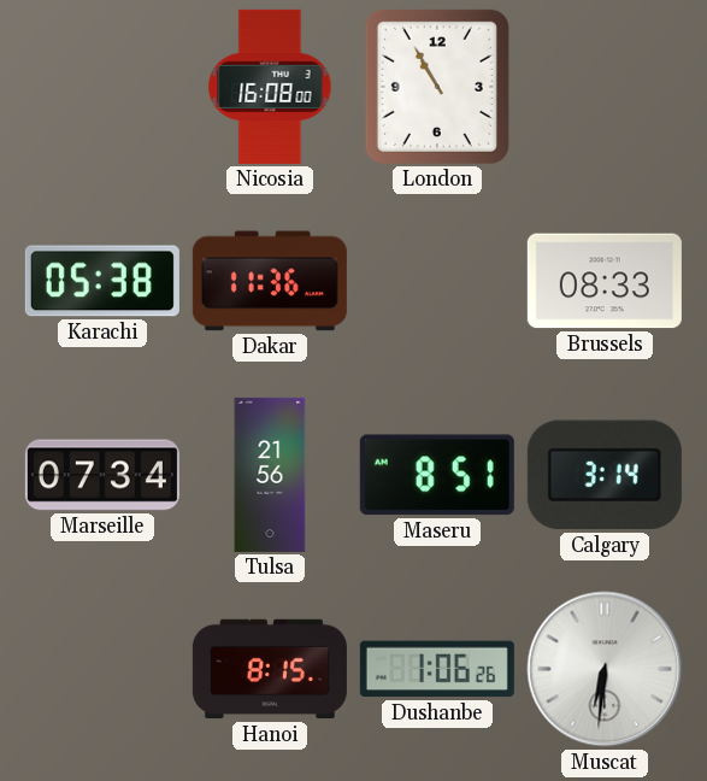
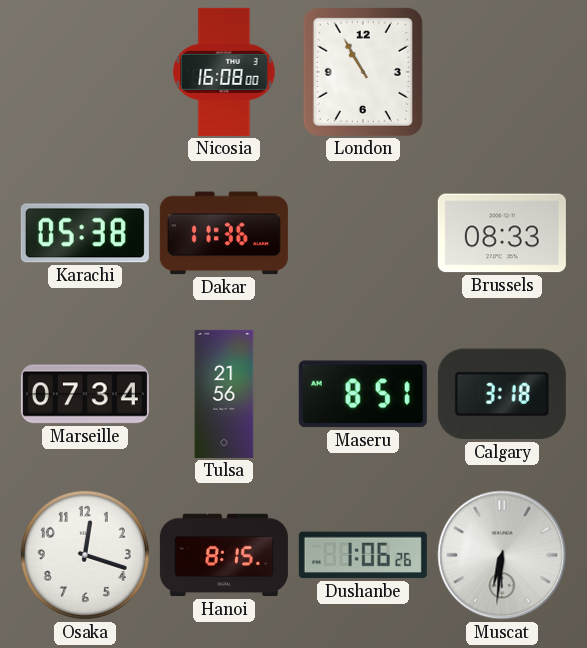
Calgary: 3:14 -> 3:18 (502, 394)
Osaka: none -> 12:18 (85, 555)
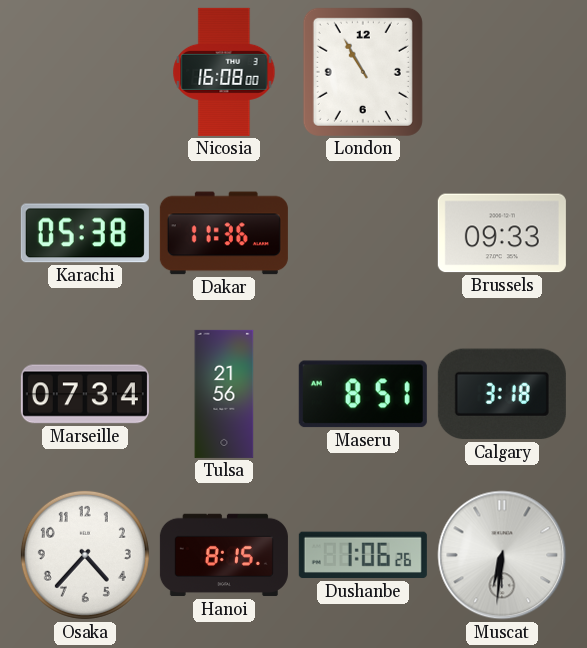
Brussels: 08:33 -> 09:33 (502, 233)
Osaka: 12:18 -> 4:37 (85, 555)
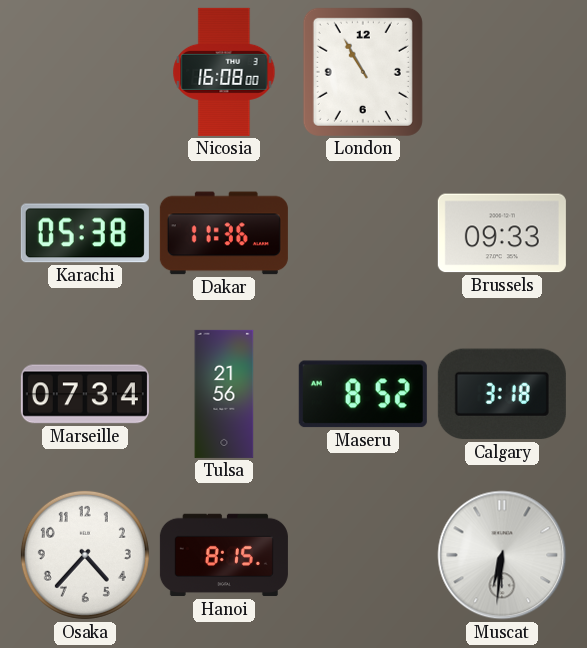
Maseru: 8:51 -> 8:52 (363, 394)
Dushanbe: 1:06 -> none (363, 555)
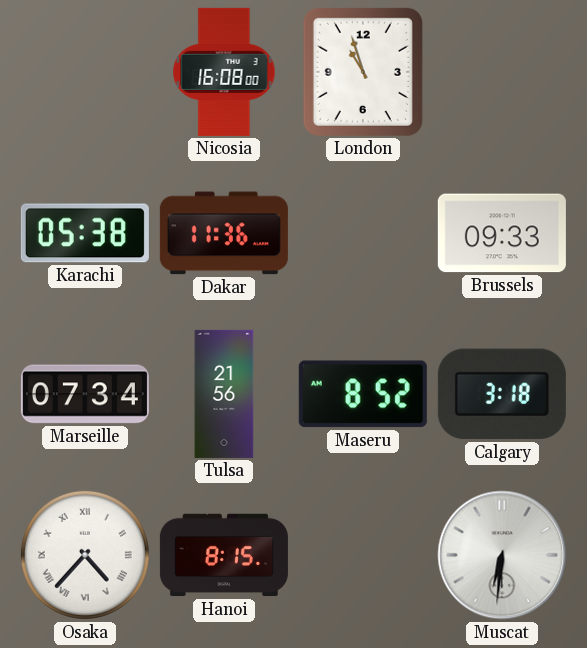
London: 10:55 -> 10:57 (363, 72)
Osaka numerals: Arabic -> Roman (85, 555)
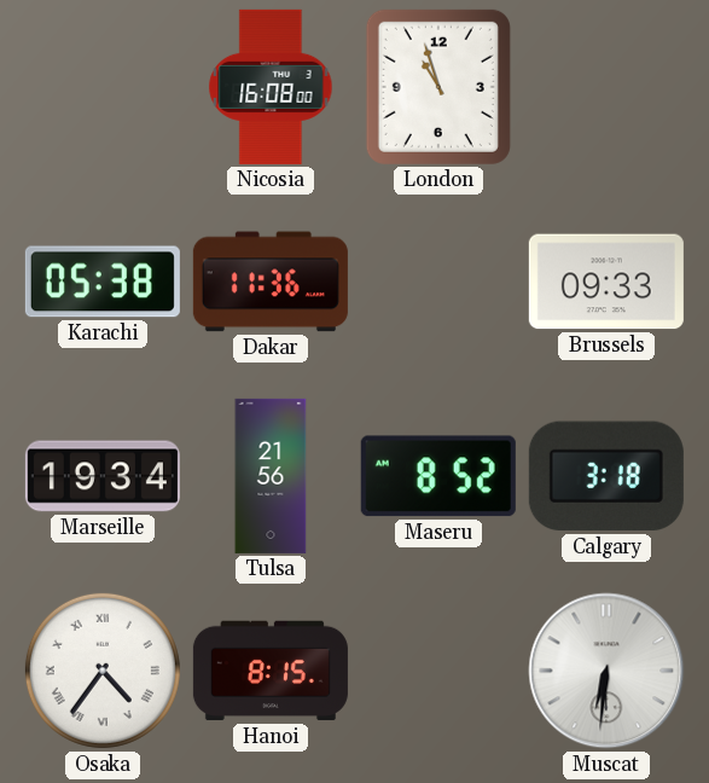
Marseille: 07:34 -> 19:34 (103, 476)
Osaka: 4:37 -> 4:36 (103, 671)
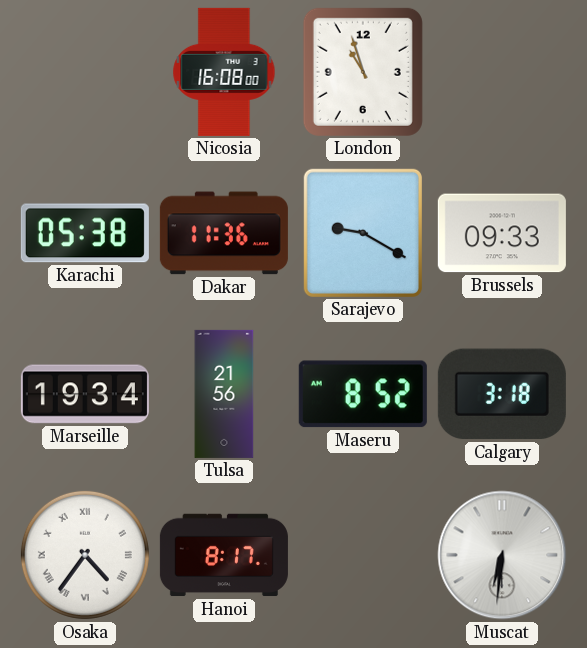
Sarajevo: none -> 9:20 (363, 233)
Hanoi: 8:15 -> 8:17 (224, 555)
